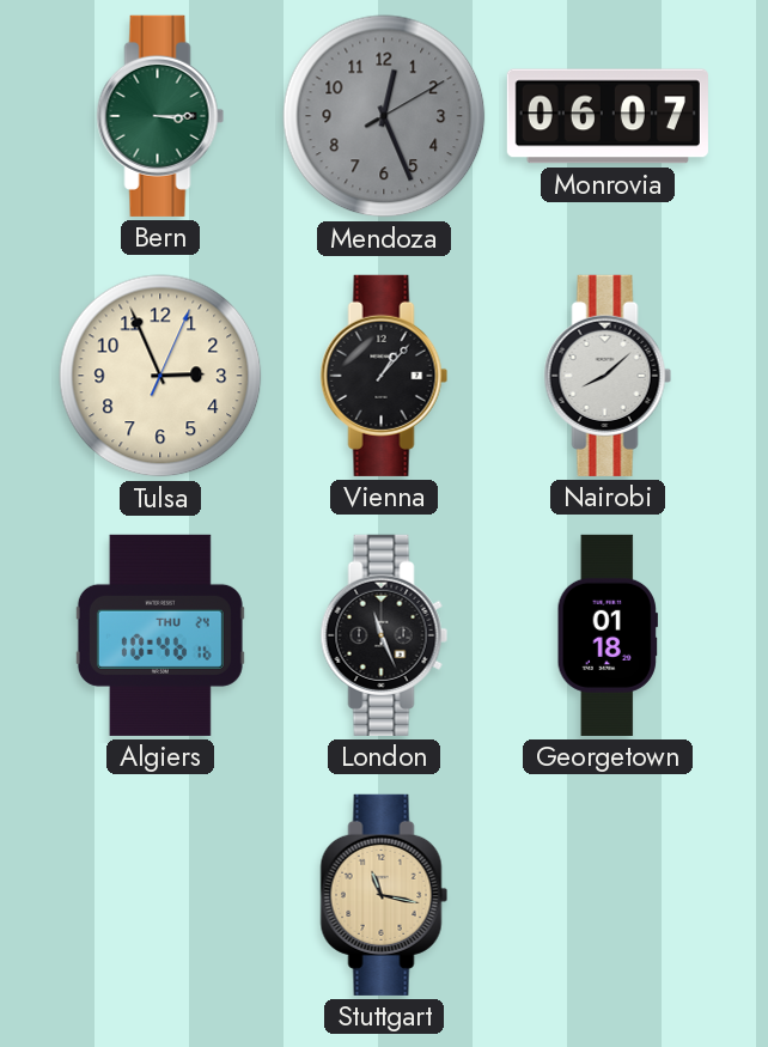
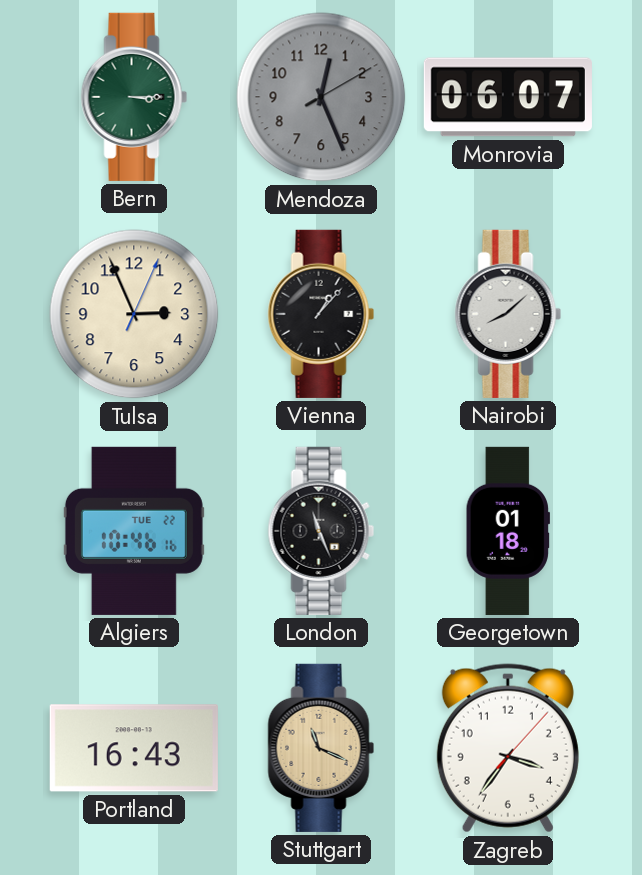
Algiers date: THU 24 -> TUE 22 (134, 531)
Portland: none -> 16:43 (134, 748)
Stuttgart: 11:17 -> 11:19 (321, 748)
Zagreb: none -> 3:36 (508, 748)
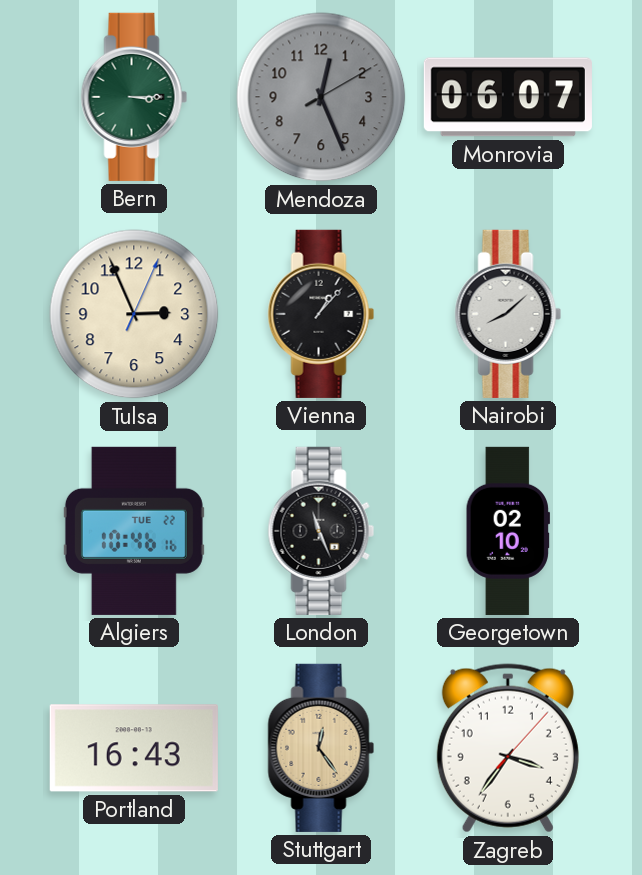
Georgetown: 01:18 -> 02:10 (508, 531)
Stuttgart: 11:19 -> 12:24 (321, 748)
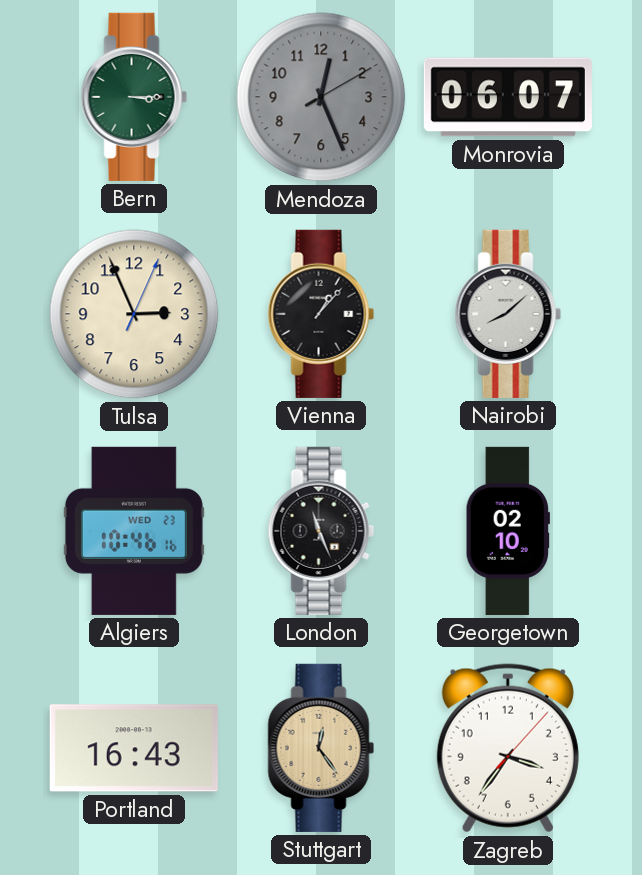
Algiers date: TUE 22 -> WED 23 (134, 531)
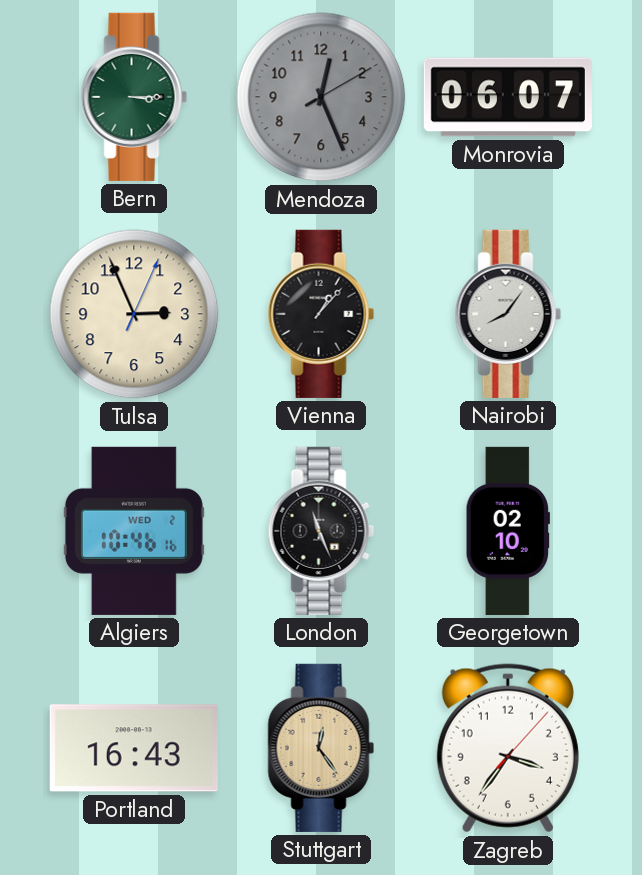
Nairobi: 8:08 -> 8:06 (508, 314)
Algiers date: WED 23 -> WED 2 (134, 531)
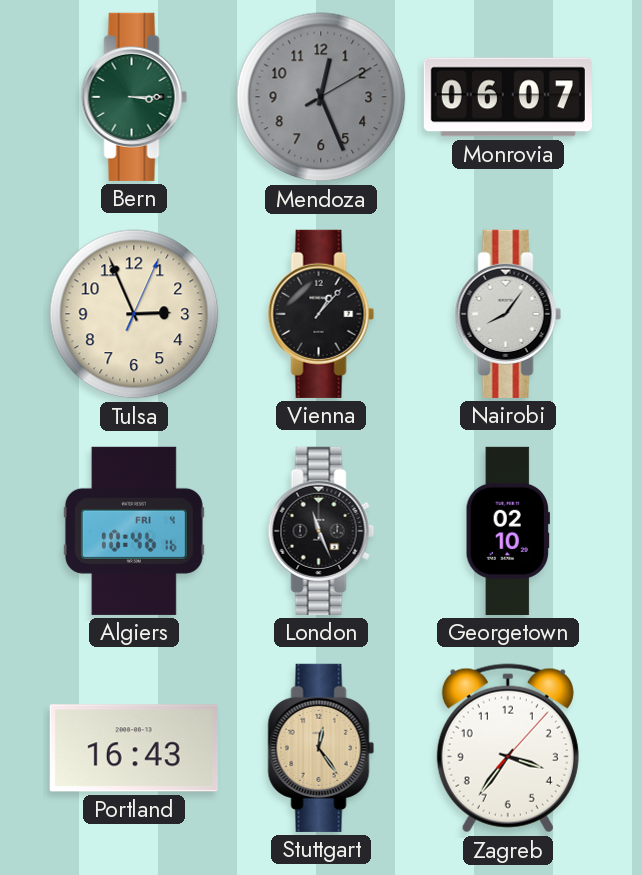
Algiers date: WED 2 -> FRI 4 (134, 531)
